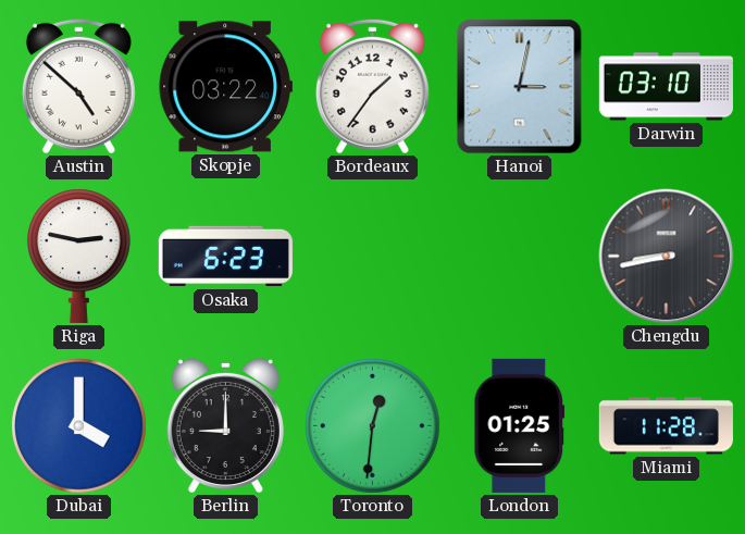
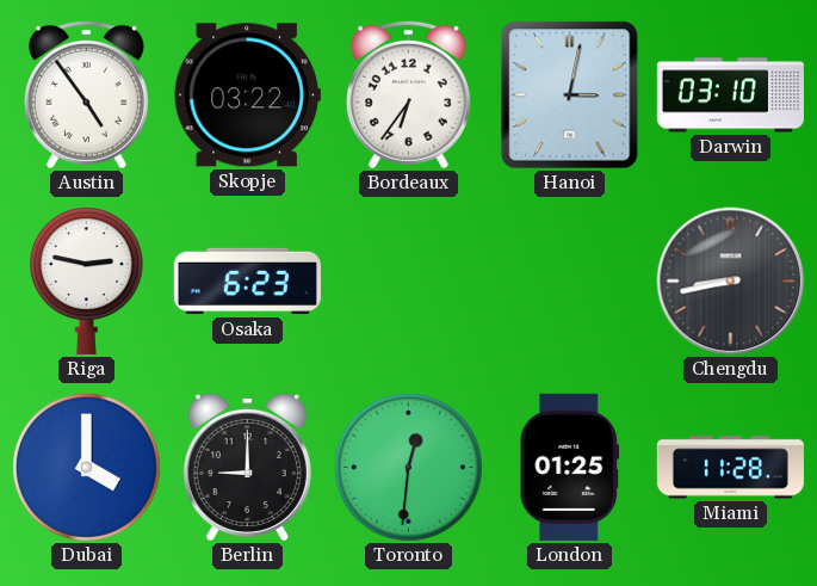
Austin: 4:52 -> 4:54 (86, 94)
Bordeaux: 1:36 -> 6:36 (408, 94)
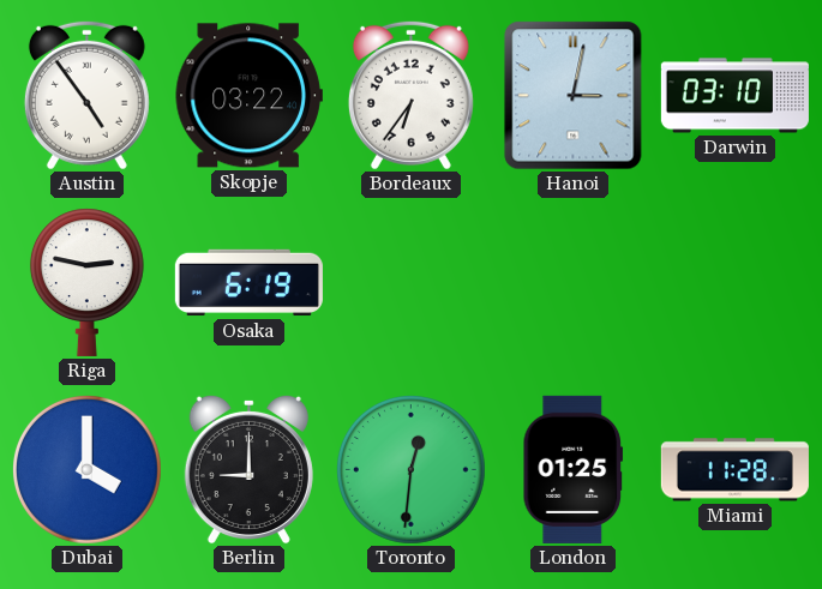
Osaka: 6:23 -> 6:19 (248, 283)
Chengdu: 8:43 -> none (731, 282)
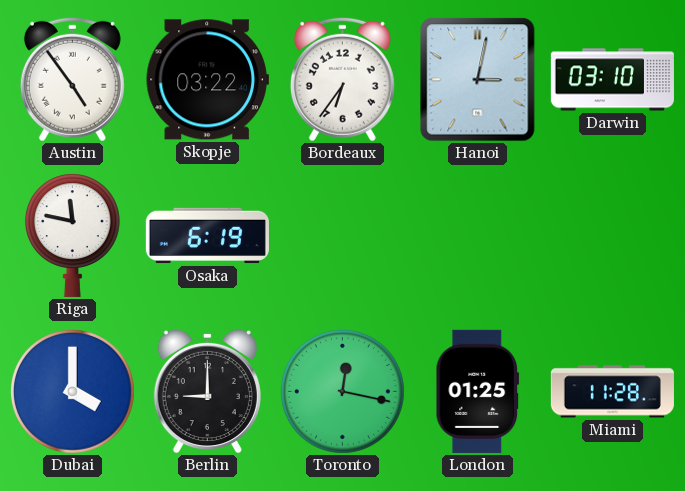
Riga: 2:47 -> 11:47 (72, 235)
Toronto: 12:31 -> 12:17 (342, 391)
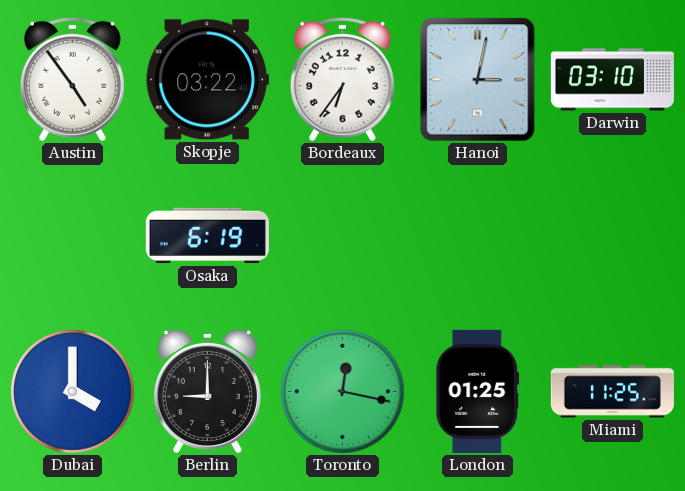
Riga: 11:47 -> none (72, 235)
Miami: 11:28 -> 11:25 (612, 392)
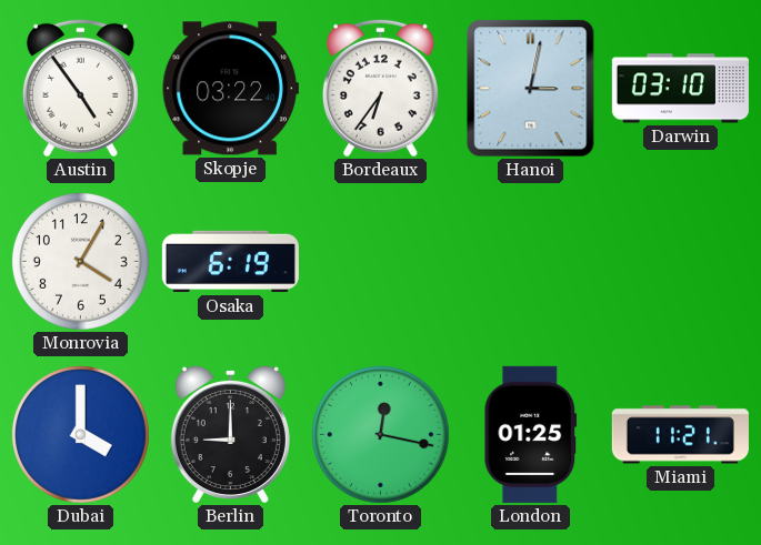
Monrovia: none -> 4:05 (80, 261)
Miami: 11:25 -> 11:21 (680, 435)
